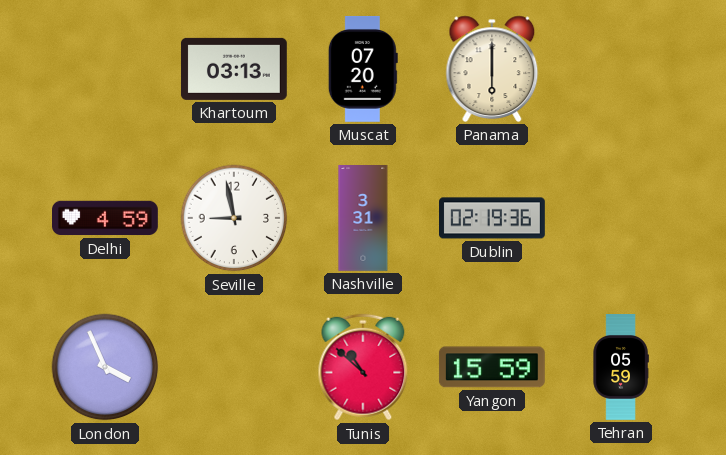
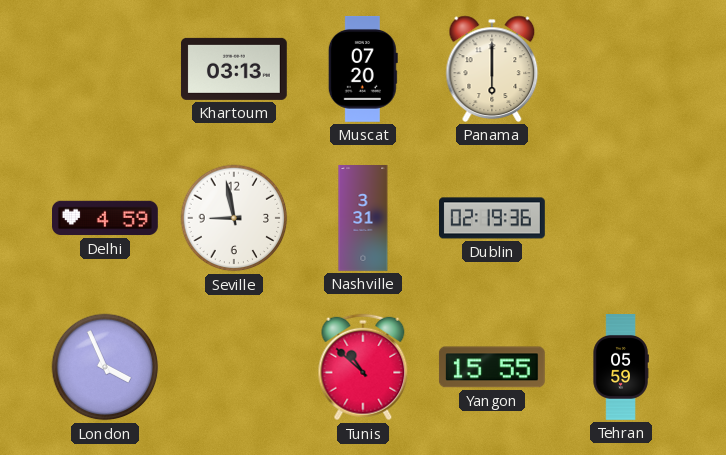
Yangon: 15:59 -> 15:55 (492, 367)
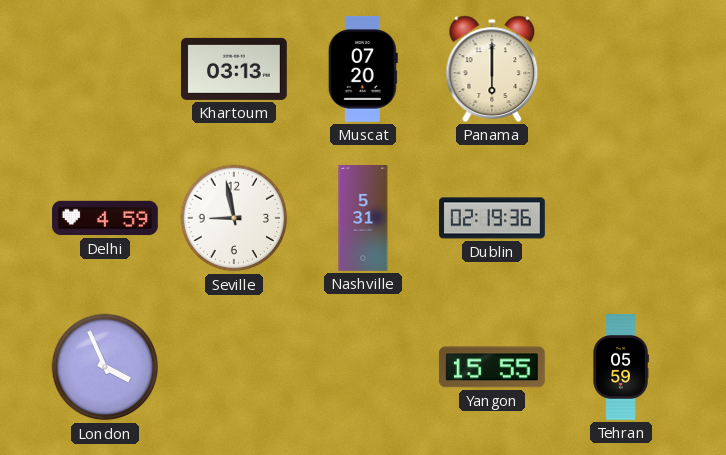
Nashville: 3:31 -> 5:31 (363, 219)
Tunis: 10:52 -> none (363, 367)
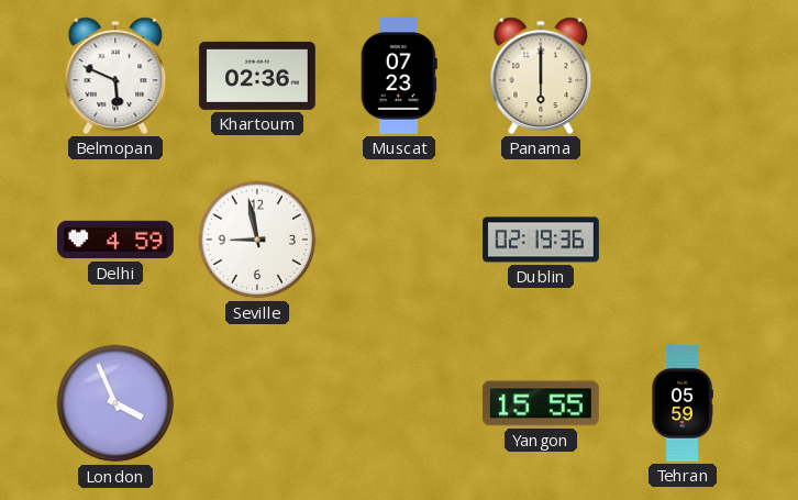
Belmopan: none -> 5:49 (115, 76)
Khartoum: 03:13 -> 02:36 (257, 76)
Muscat: 07:20 -> 07:23 (399, 76)
Nashville: 5:31 -> none (363, 219)
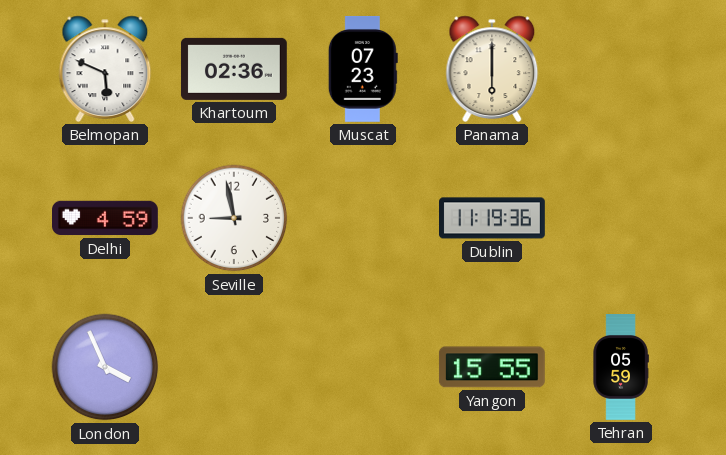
Dublin: 02:19 -> 11:19 (493, 218)
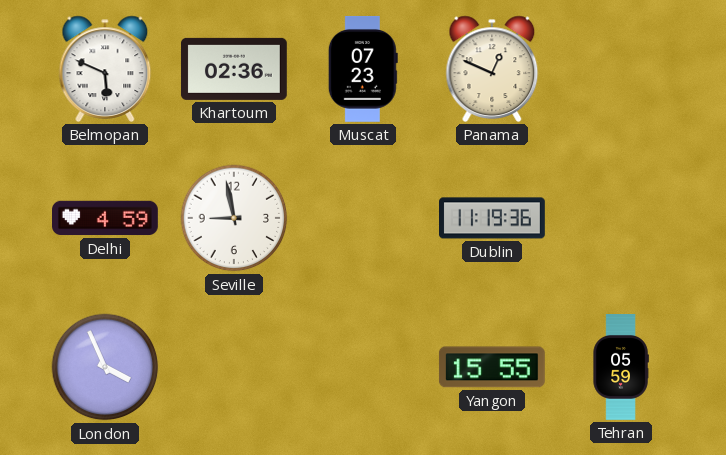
Panama: 6:00 -> 12:49 (492, 69)
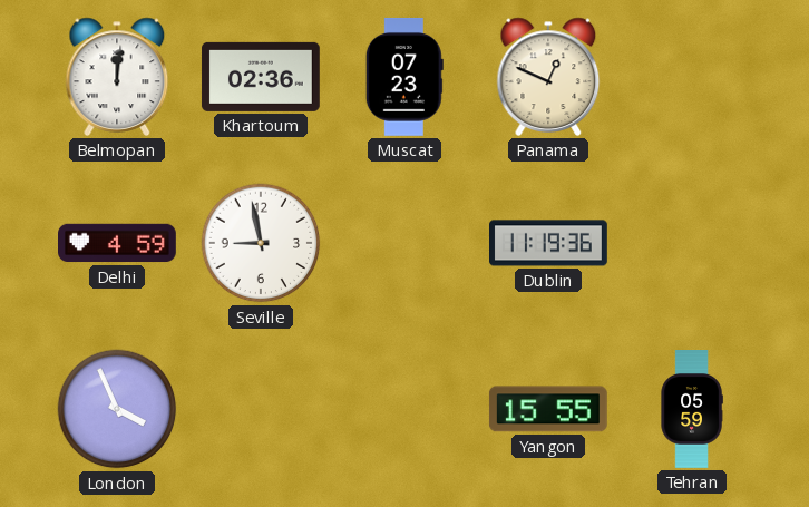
Belmopan: 5:49 -> 12:01 (117, 77)
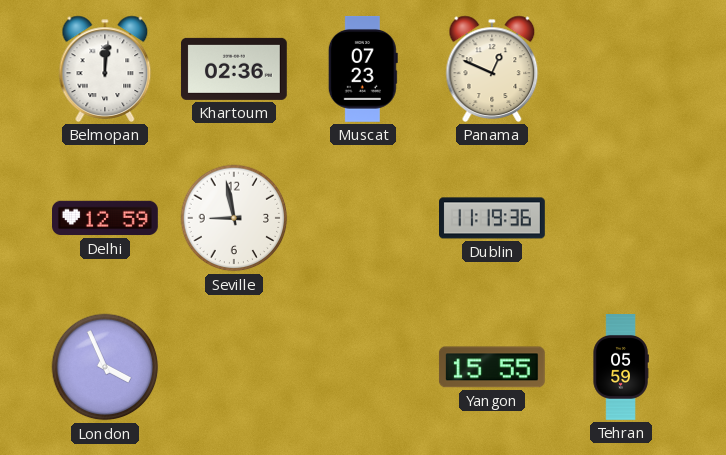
Delhi: 4:59 -> 12:59 (106, 218)
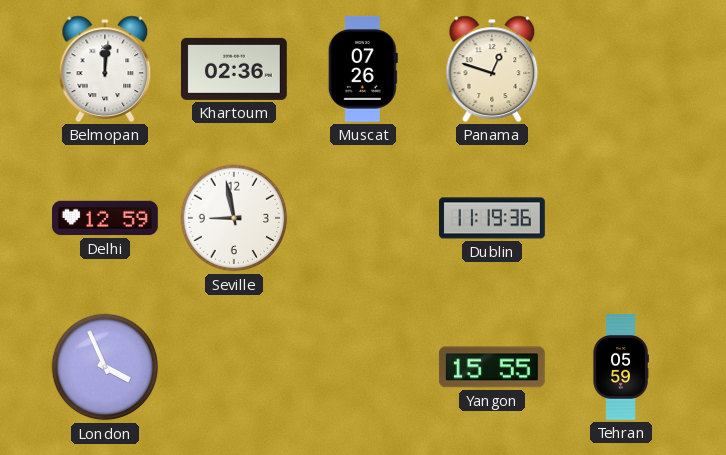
Muscat: 07:23 -> 07:26 (363, 69)
Panama: 12:49 -> 12:48 (492, 69)
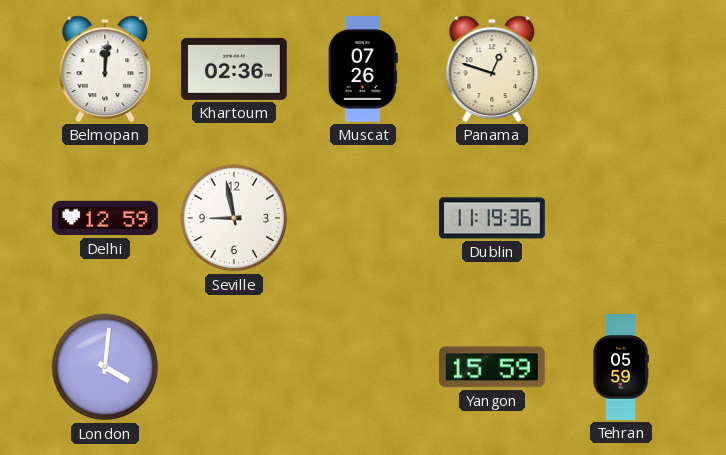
London: 3:56 -> 4:01 (105, 367)
Yangon: 15:55 -> 15:59 (492, 367)
